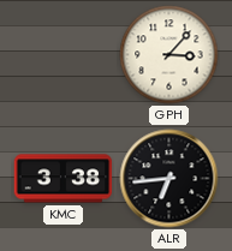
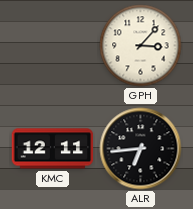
KMC: 3:38 -> 12:11 (53, 149)
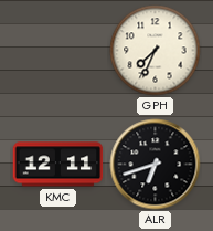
GPH: 3:07 -> 7:34 (156, 51)
ALR: 6:44 -> 6:42 (156, 165)
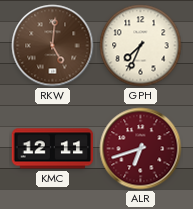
RKW: none -> 5:01 (53, 46)
ALR dial: black -> burgundy (141, 149)
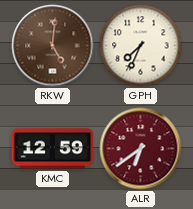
KMC: 12:11 -> 12:59 (53, 149)
ALR: 6:42 -> 6:39 (141, 149)
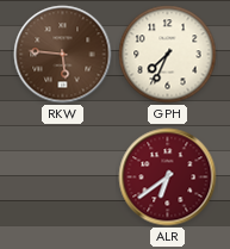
RKW: 5:01 -> 5:46 (63, 55)
KMC: 12:59 -> none (53, 149)
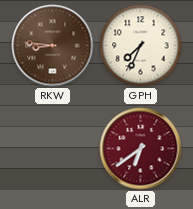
RKW: 5:46 -> 8:46 (53, 46)
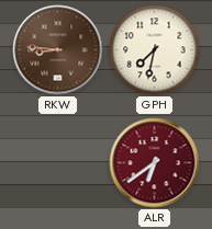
GPH: 7:34 -> 7:32 (155, 50)
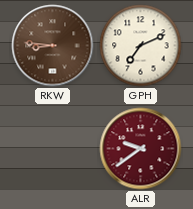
GPH: 7:32 -> 7:11 (141, 46)
ALR: 6:39 -> 9:39 (141, 149)
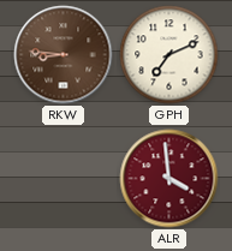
ALR: 9:39 -> 3:59 (169, 179)
